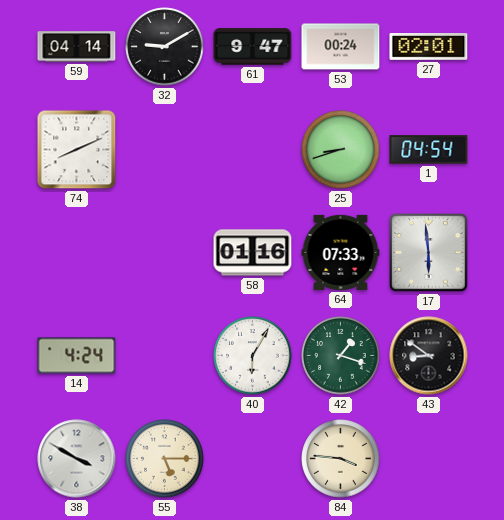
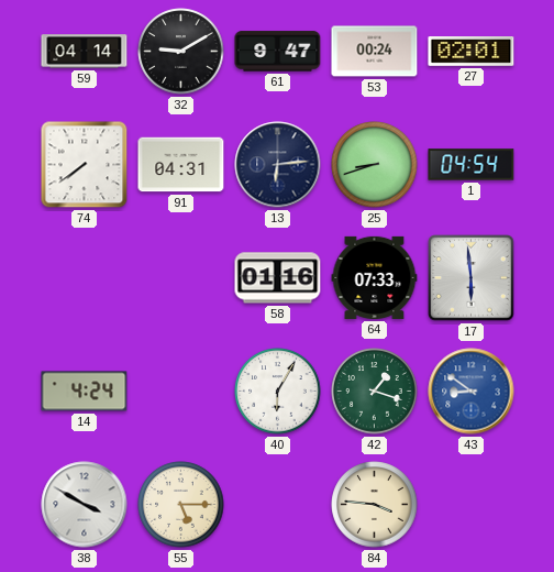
74: 8:11 -> 7:39 (85, 165)
91: none -> 04:31 (181, 165)
13: none -> 6:14 (278, 165)
43 dial: black -> blue (472, 392)
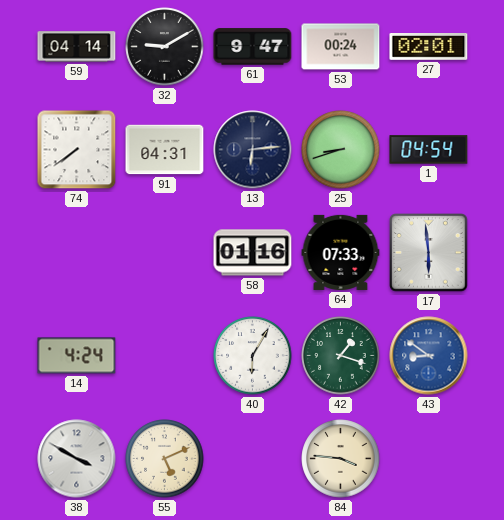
55: 5:15 -> 5:11 (165, 459)
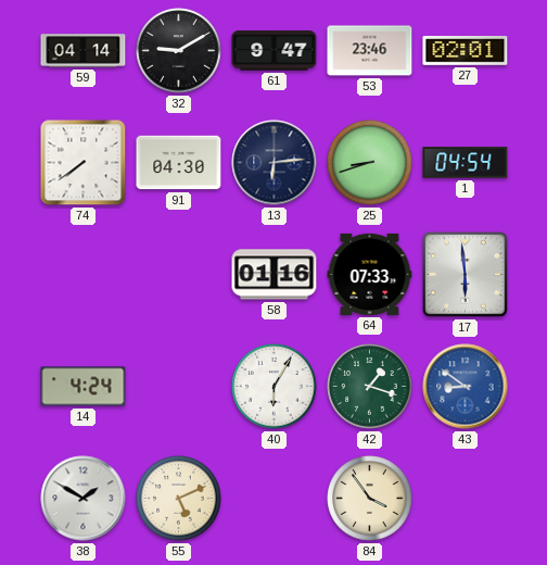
53: 00:24 -> 23:46 (370, 51)
91: 04:31 -> 04:30 (179, 163)
38: 3:50 -> 1:50 (84, 499)
84: 3:46 -> 3:54 (370, 499)
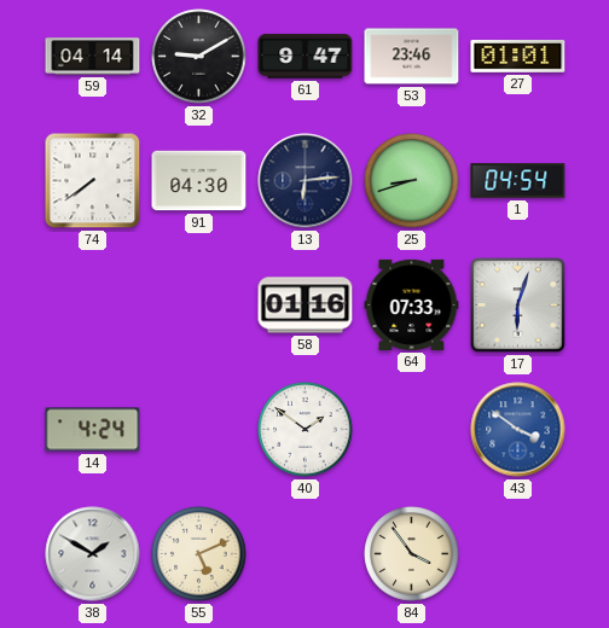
27: 02:01 -> 01:01 (518, 57)
17: 5:59 -> 6:03 (518, 306)
40: 6:05 -> 1:51 (306, 430)
42: 1:18 -> none (370, 387)
43: 8:51 -> 3:51 (518, 430)
